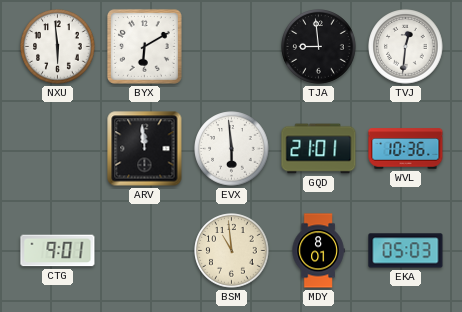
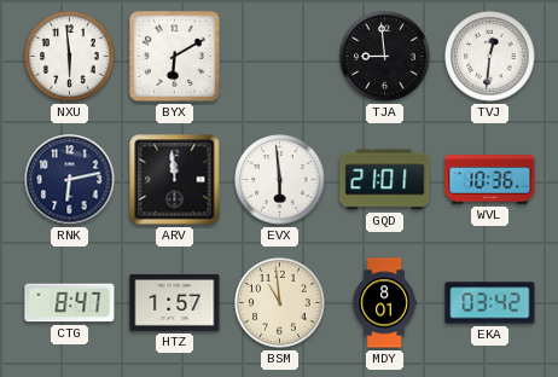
RNK: none -> 6:13 (70, 180)
CTG: 9:01 -> 8:47 (70, 303)
HTZ: none -> 1:57 (175, 302)
EKA: 05:03 -> 03:42 (490, 303)
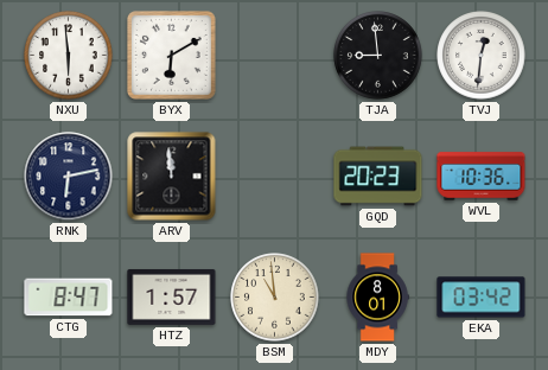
EVX: 5:59 -> none (280, 180)
GQD: 21:01 -> 20:23 (378, 177)
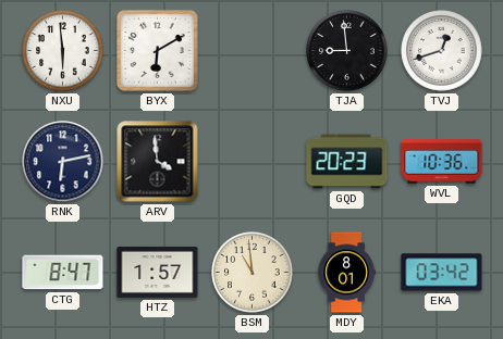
TVJ: 12:31 -> 12:42 (442, 51)
ARV: 11:59 -> 3:59 (158, 162)
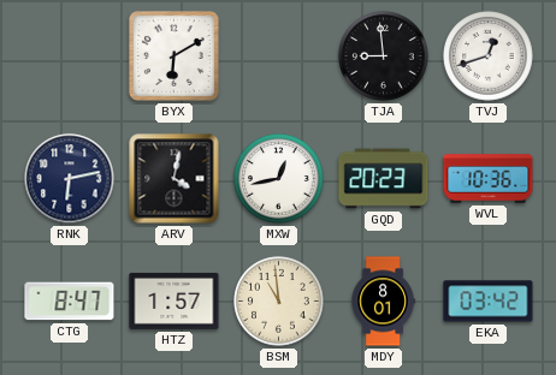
NXU: 5:59 -> none (63, 51)
ARV: 3:59 -> 4:02 (175, 179)
MXW: none -> 12:43 (279, 179)
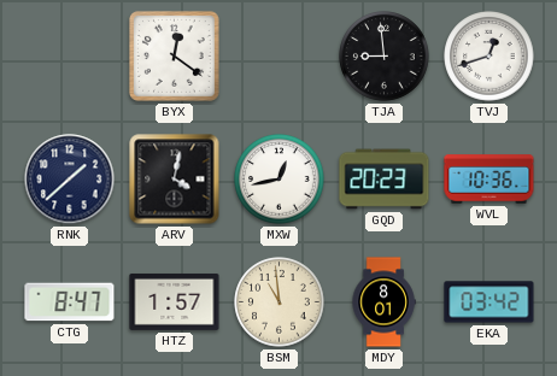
BYX: 6:10 -> 12:21 (174, 55)
RNK: 6:13 -> 1:38 (70, 180)
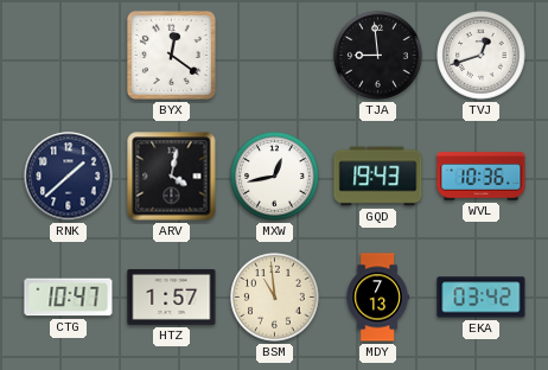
GQD: 20:23 -> 19:43 (378, 177)
CTG: 8:47 -> 10:47 (69, 298)
MDY: 8:01 -> 7:13 (377, 298)
